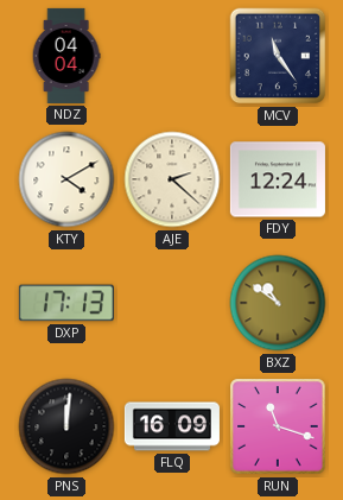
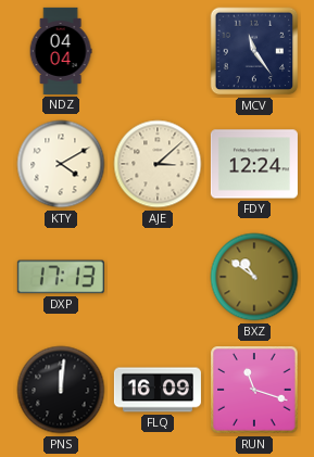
AJE: 2:22 -> 3:08 (158, 164)
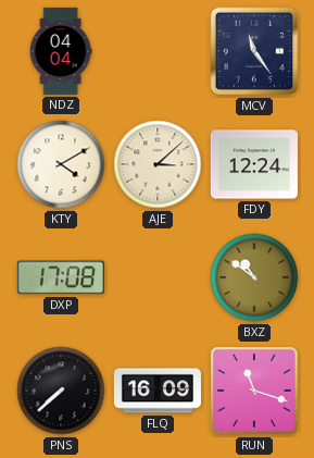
DXP: 17:13 -> 17:08 (61, 277)
PNS: 12:01 -> 7:38 (61, 391)
